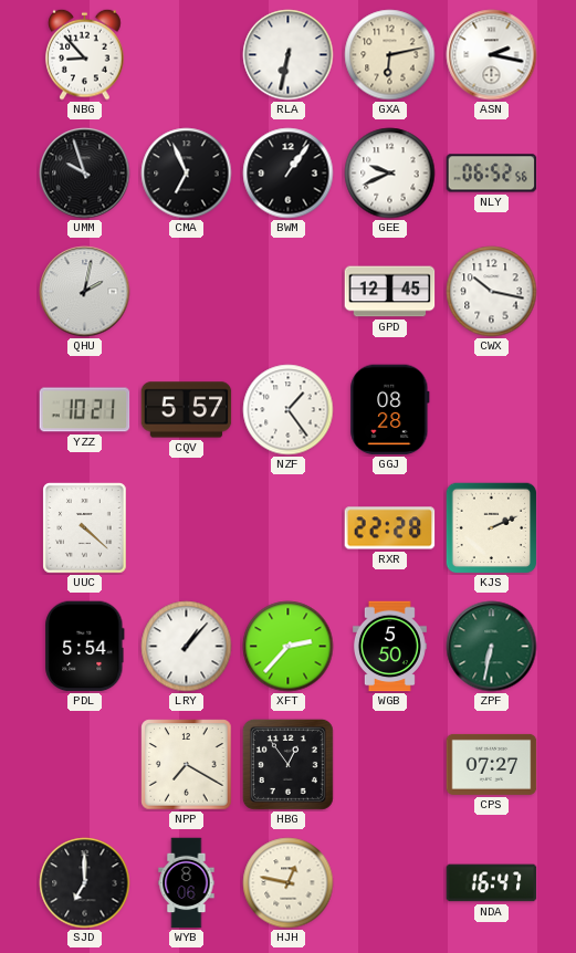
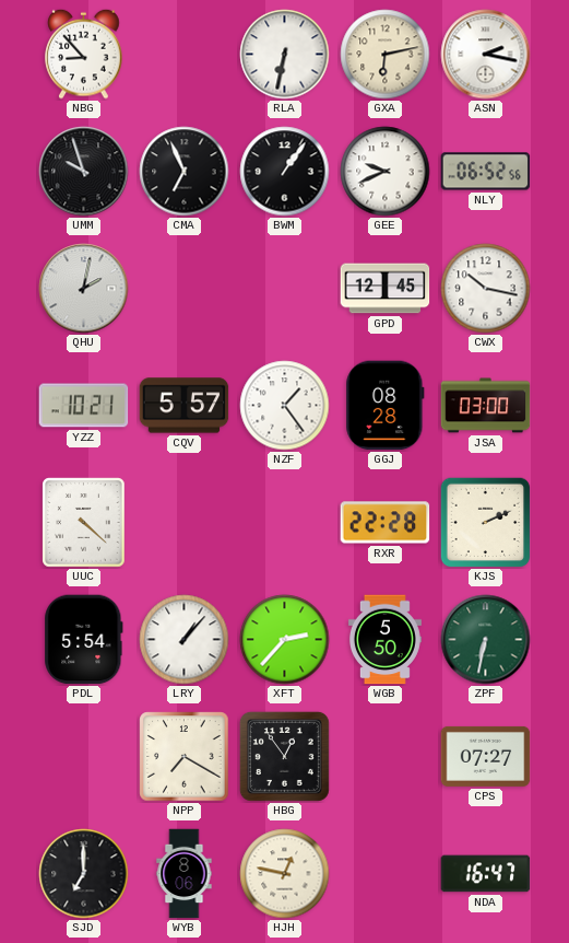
JSA: none -> 03:00 (486, 406)
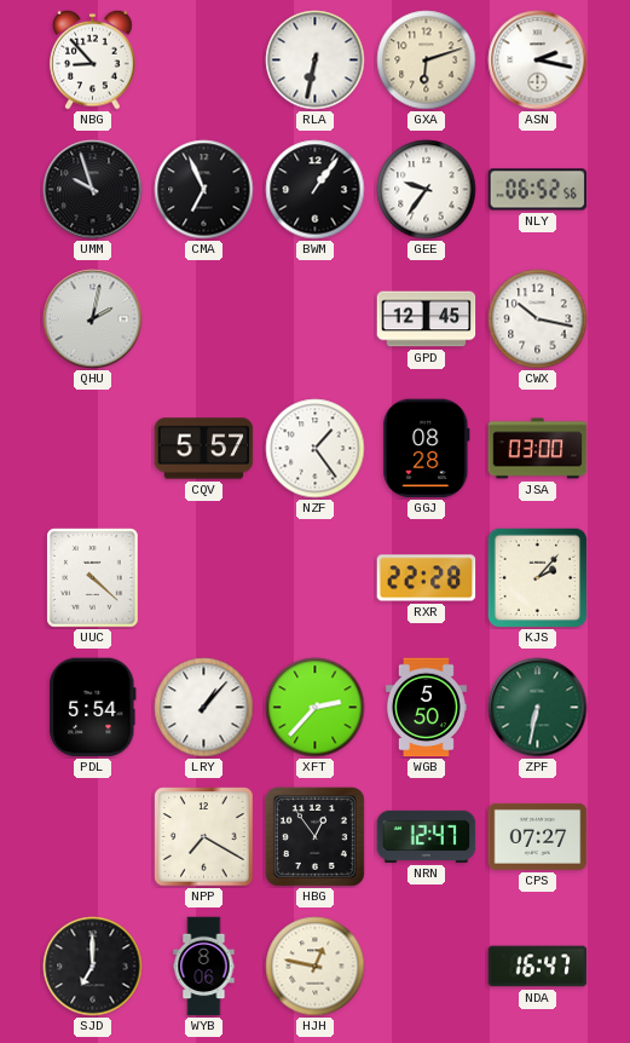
GXA: 6:13 -> 6:12 (427, 60)
GEE: 9:41 -> 9:36 (427, 190)
YZZ: 10:21 -> none (84, 406)
KJS: 2:11 -> 2:07 (537, 577)
NRN: none -> 12:47 (427, 836)
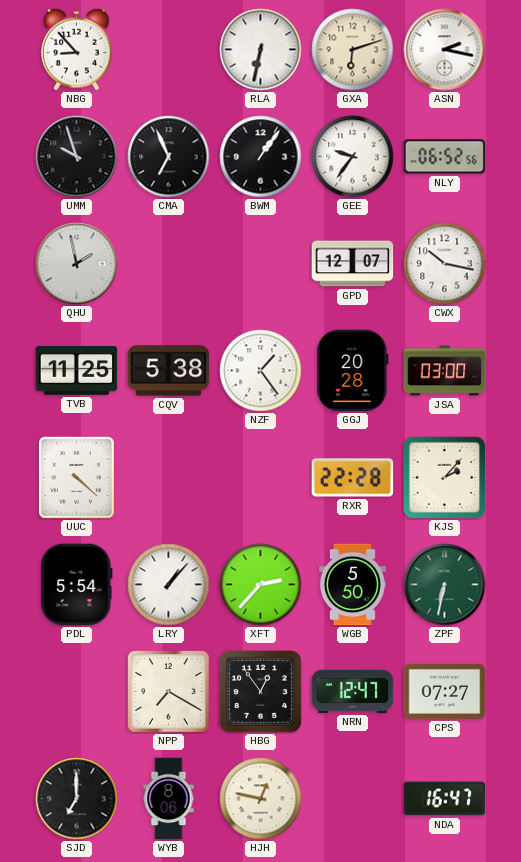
QHU: 2:02 -> 1:58 (77, 264)
GPD: 12:45 -> 12:07 (353, 264)
TVB: none -> 11:25 (77, 371)
CQV: 5:57 -> 5:38 (169, 371)
GGJ: 08:28 -> 20:28 (353, 371)
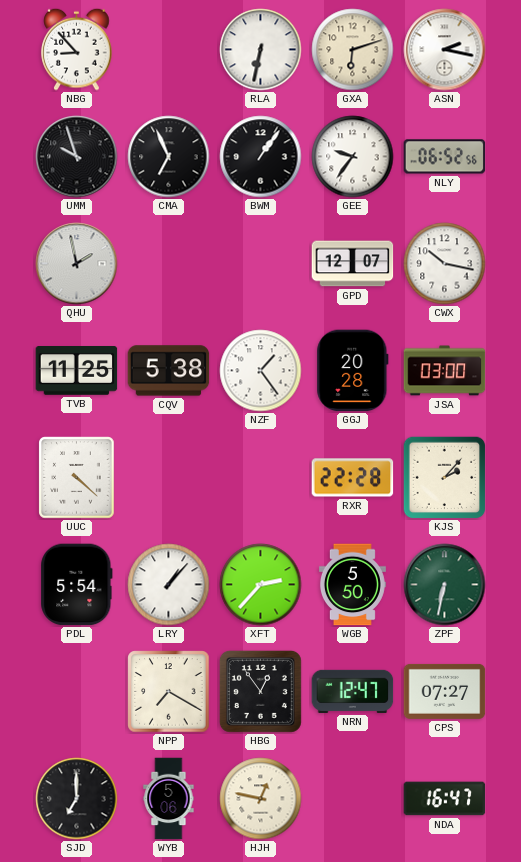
WYB: 8:06 -> 5:06 (169, 799)
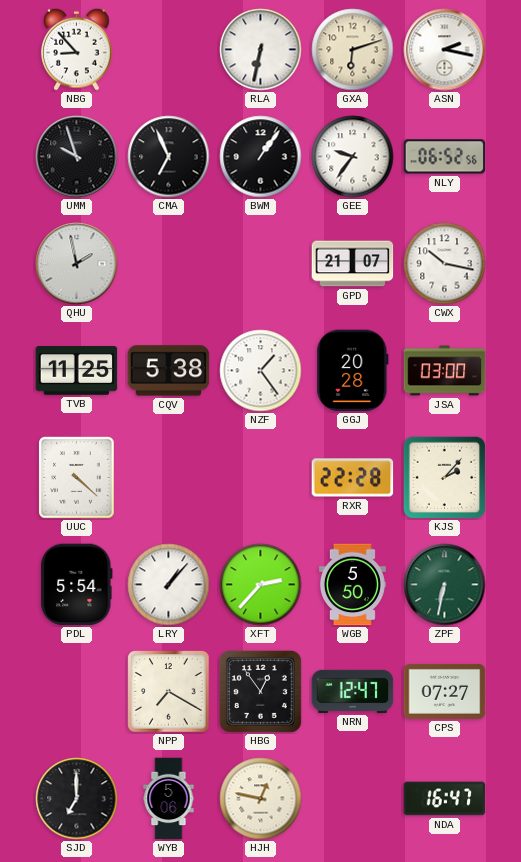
GPD: 12:07 -> 21:07 (353, 264)
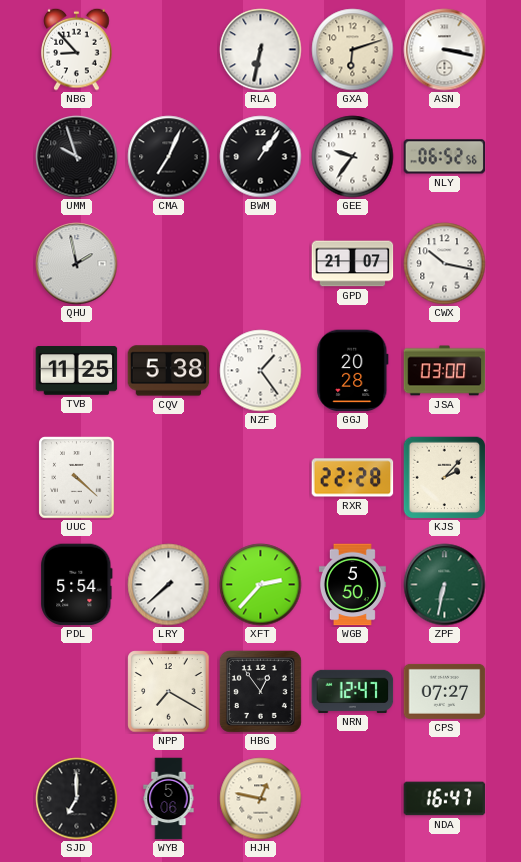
ASN: 2:17 -> 3:17 (445, 50)
CMA: 6:56 -> 7:04 (169, 157)
LRY: 1:07 -> 7:38 (169, 585)
